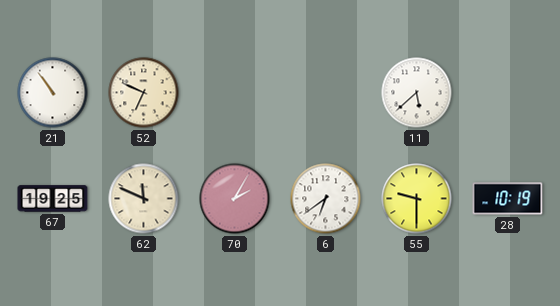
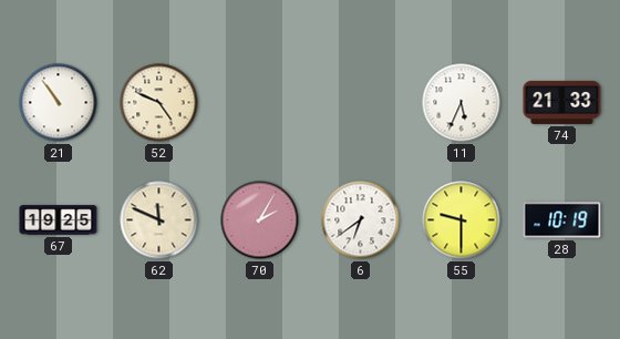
52: 6:49 -> 4:49 (159, 103)
11: 5:38 -> 5:34 (462, 103)
74: none -> 21:33 (562, 102)
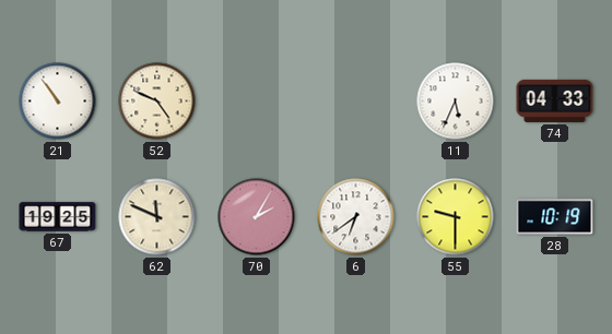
74: 21:33 -> 04:33 (555, 100)
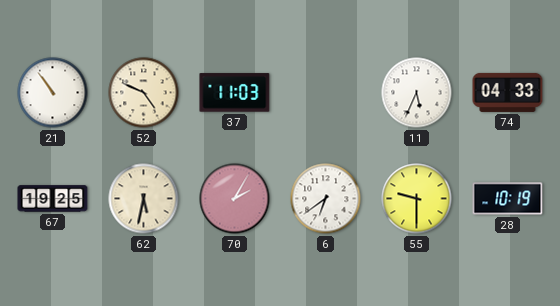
37: none -> 11:03 (235, 93)
62: 11:49 -> 5:32 (144, 199)
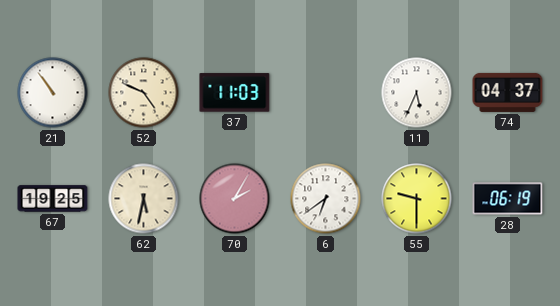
74: 04:33 -> 04:37 (508, 92)
28: 10:19 -> 06:19 (508, 199)
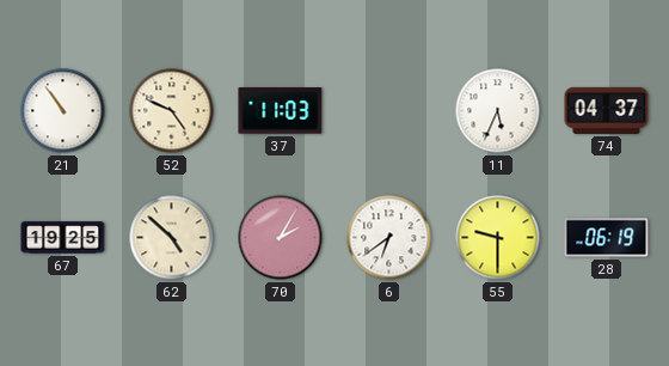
62: 5:32 -> 4:52 (172, 238)
